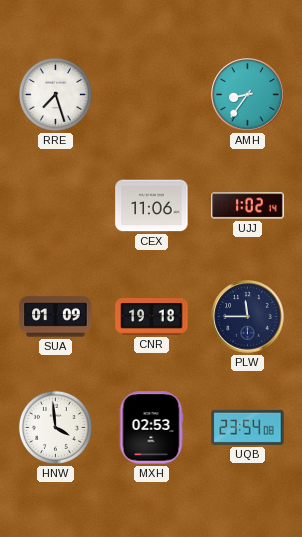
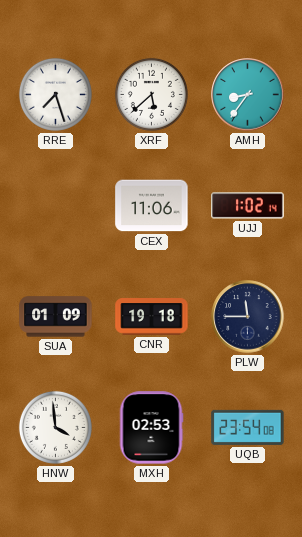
XRF: none -> 5:38 (151, 94)
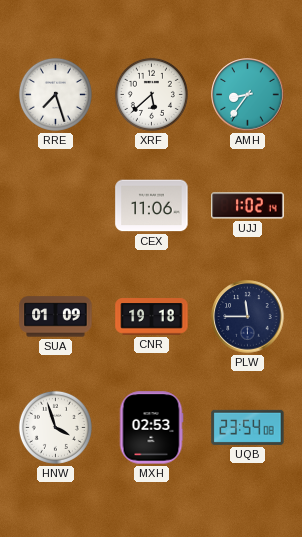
HNW: 3:59 -> 3:57 (55, 427)
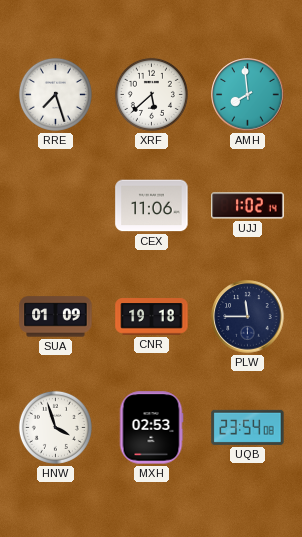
AMH: 8:36 -> 7:59 (248, 95)
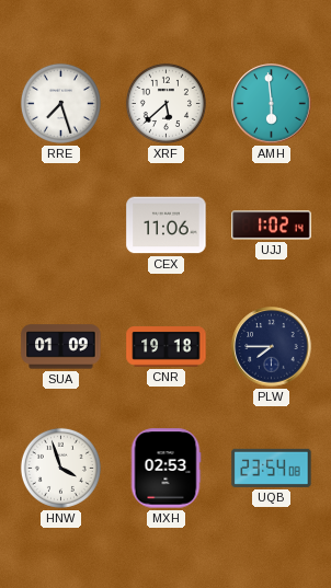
AMH: 7:59 -> 5:59 (272, 104)
PLW: 11:45 -> 7:45 (272, 347)
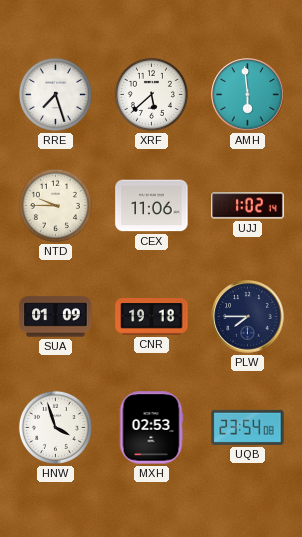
NTD: none -> 9:45 (55, 205)
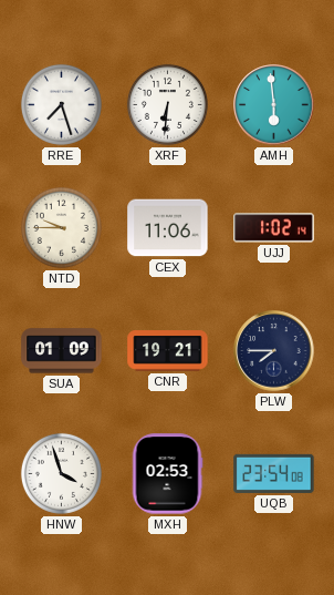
XRF: 5:38 -> 6:31 (167, 104)
CNR: 19:18 -> 19:21 (168, 351)
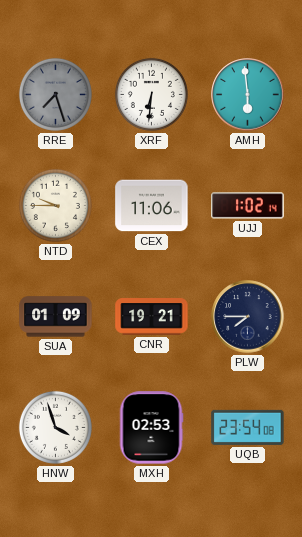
RRE dial: white -> grey (55, 94)
